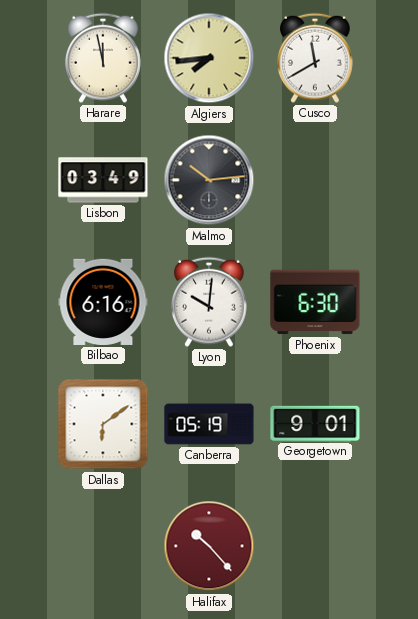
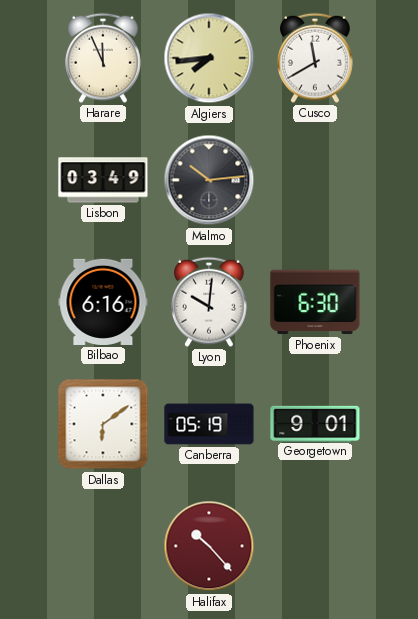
Harare: 11:58 -> 11:56 (103, 58)
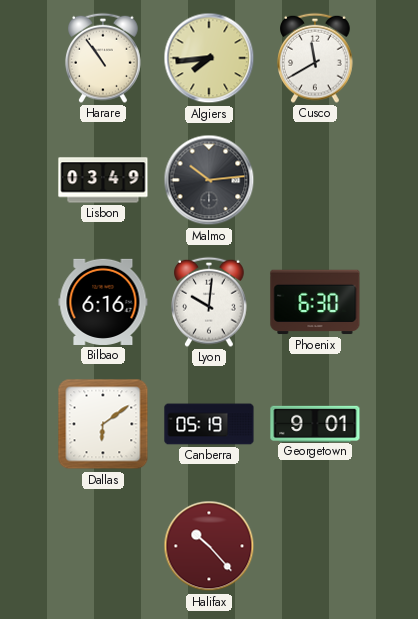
Harare: 11:56 -> 10:54 (103, 58)
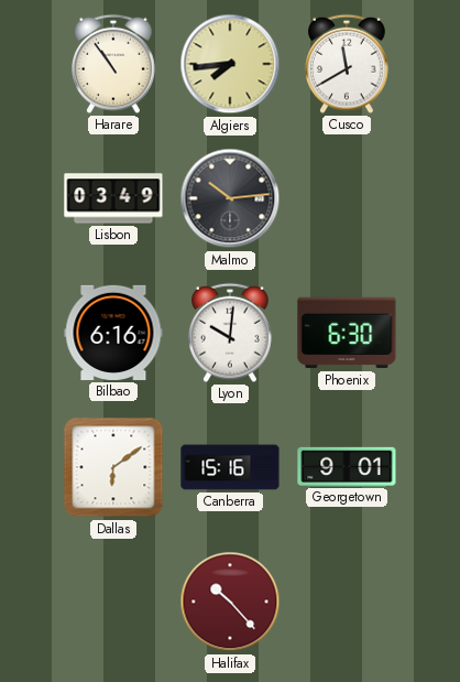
Canberra: 05:19 -> 15:16 (230, 467)
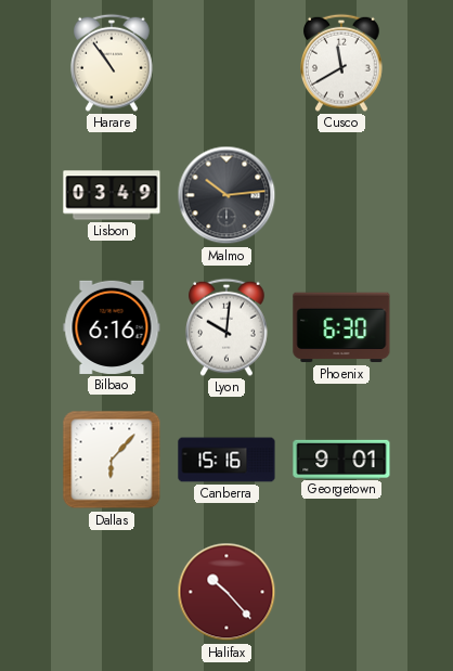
Algiers: 7:44 -> none (230, 64)
Dallas: 6:09 -> 6:07 (112, 460)
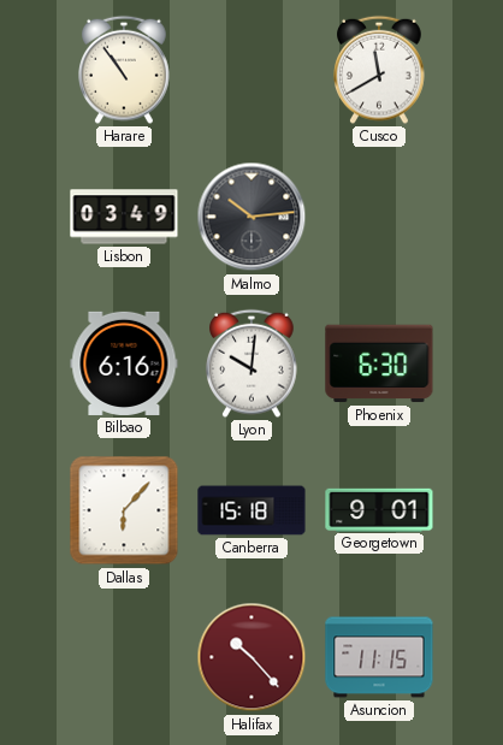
Canberra: 15:16 -> 15:18 (251, 510)
Asuncion: none -> 11:15 (379, 657)
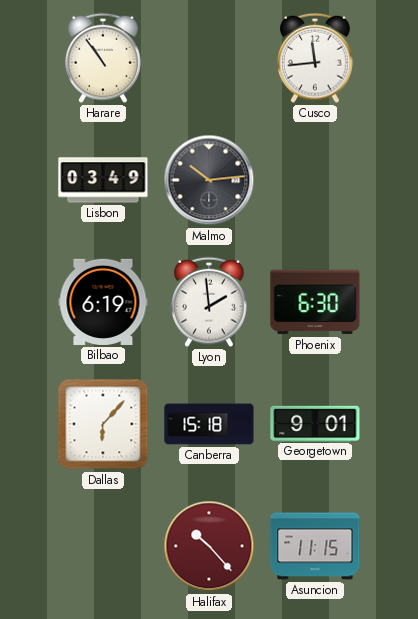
Cusco: 11:40 -> 11:44 (315, 58)
Bilbao: 6:16 -> 6:19 (103, 302)
Lyon: 10:01 -> 1:59 (209, 302)
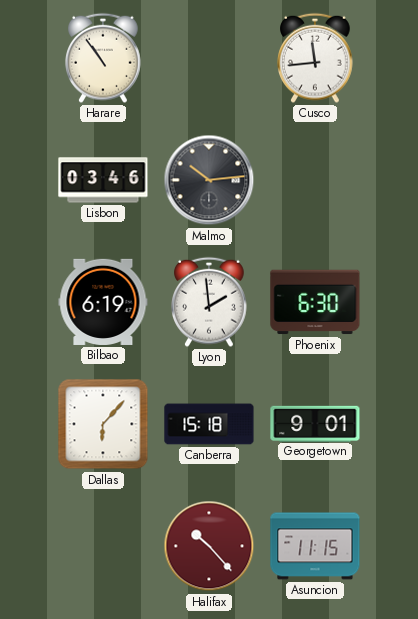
Lisbon: 03:49 -> 03:46 (103, 180)
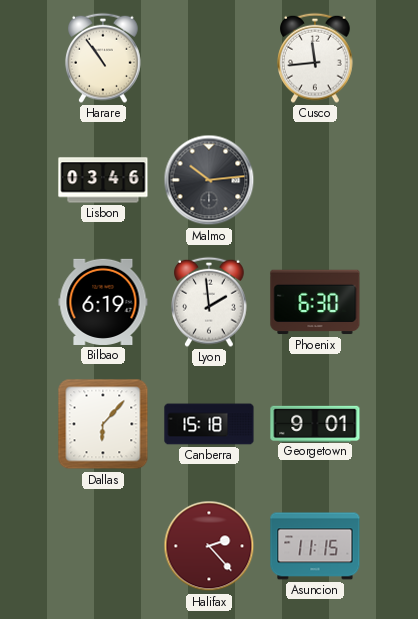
Halifax: 10:23 -> 2:23 (209, 546)
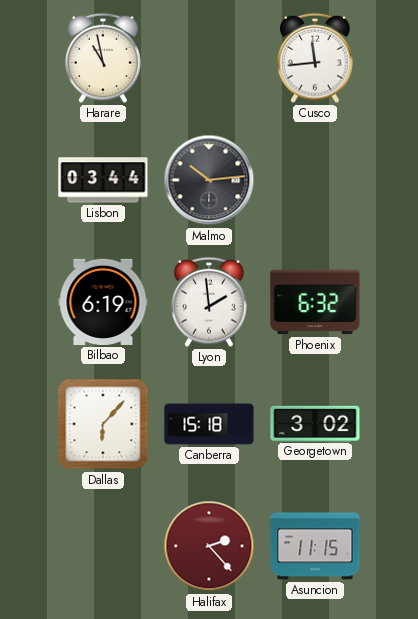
Harare: 10:54 -> 10:58 (103, 58)
Lisbon: 03:46 -> 03:44 (103, 180)
Phoenix: 6:30 -> 6:32 (315, 302)
Georgetown: 9:01 -> 3:02 (315, 423)
